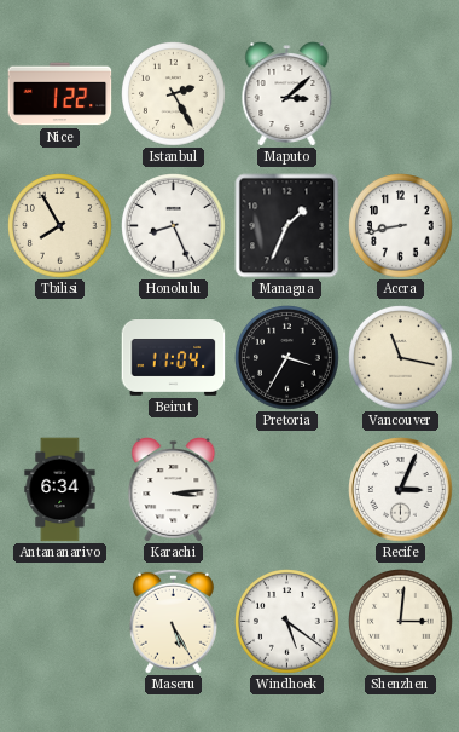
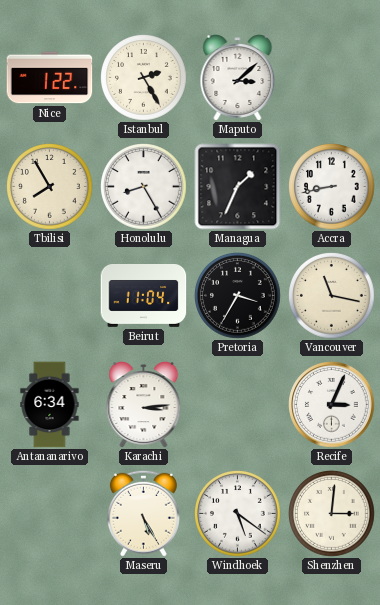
Honolulu: 8:26 -> 8:25 (144, 187)
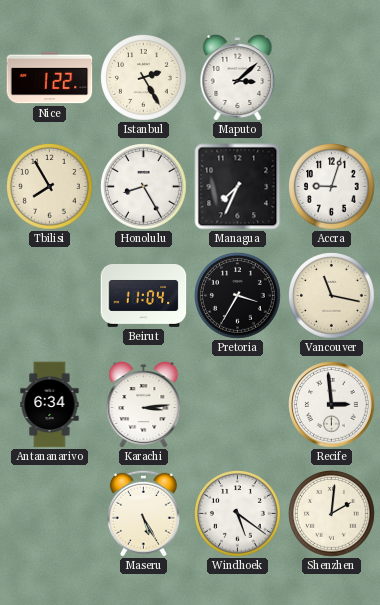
Managua: 1:34 -> 7:34 (238, 187)
Accra: 8:43 -> 9:03 (332, 187)
Recife: 3:04 -> 2:59 (332, 405)
Shenzhen: 3:01 -> 2:01 (332, 514)
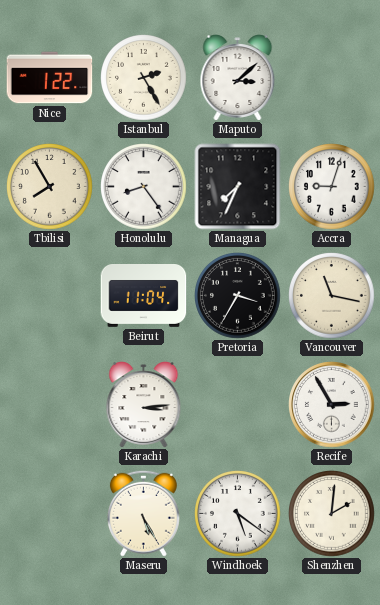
Honolulu: 8:25 -> 8:24 (144, 187)
Antananarivo: 6:34 -> none (50, 405)
Recife: 2:59 -> 2:55 (332, 405)
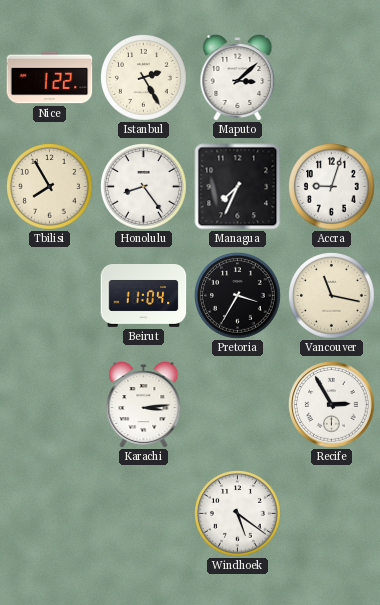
Maseru: 5:25 -> none (143, 513)
Shenzhen: 2:01 -> none (332, 514)
